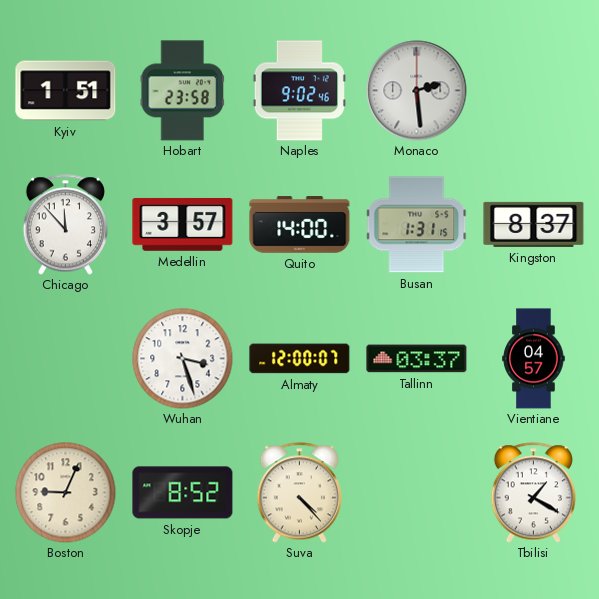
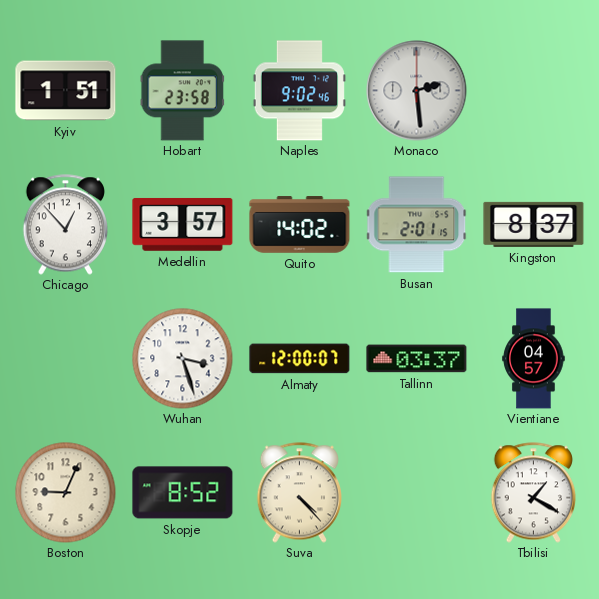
Chicago: 11:53 -> 12:53 (65, 225)
Quito: 14:00 -> 14:02 (300, 225)
Busan: 1:31 -> 2:01 (416, 225)
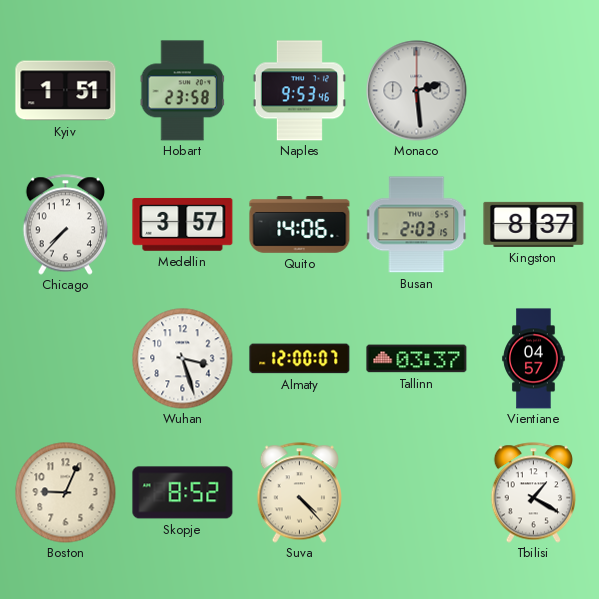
Naples: 9:02 -> 9:53 (299, 91)
Chicago: 12:53 -> 7:37 (65, 225)
Quito: 14:02 -> 14:06 (300, 225)
Busan: 2:01 -> 2:03 (416, 225)
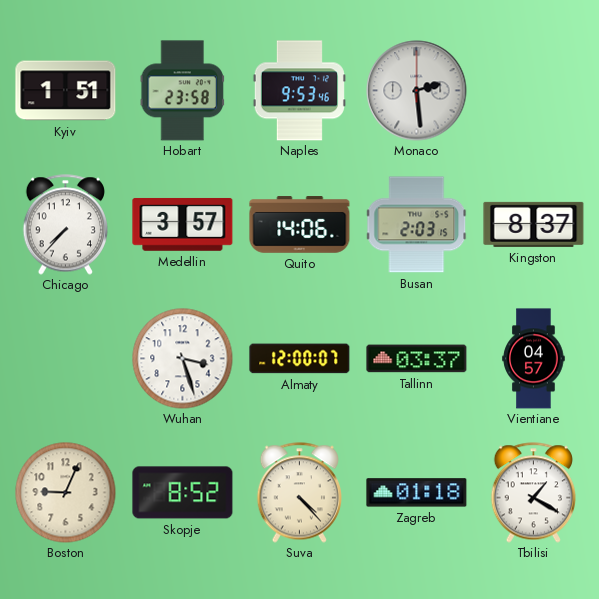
Zagreb: none -> 01:18 (417, 493)
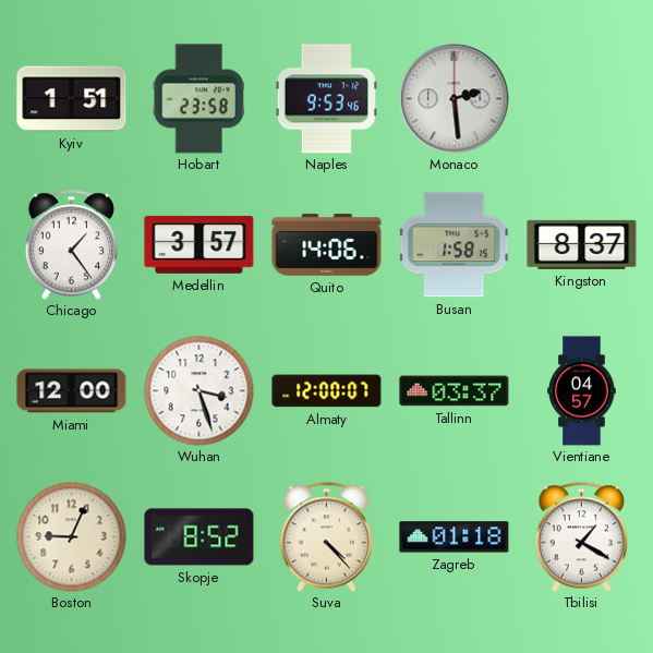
Chicago: 7:37 -> 1:24 (71, 245)
Busan: 2:03 -> 1:58 (454, 245)
Miami: none -> 12:00 (72, 391)
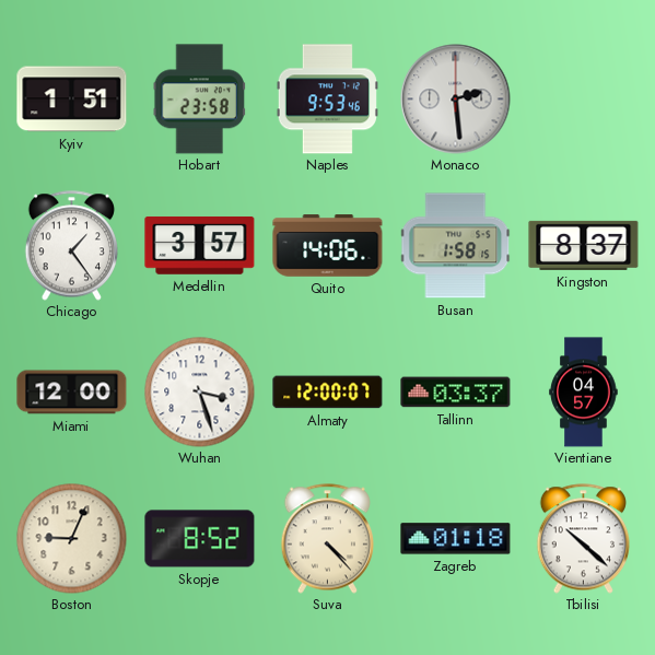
Tbilisi: 1:20 -> 10:22 (583, 539)
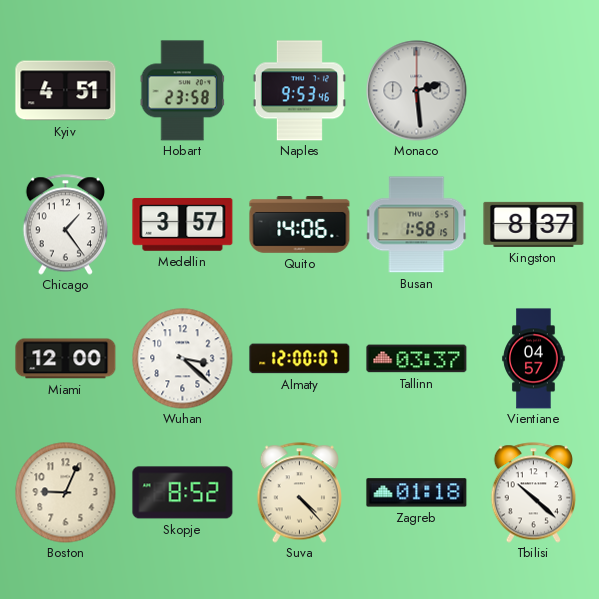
Kyiv: 1:51 -> 4:51 (66, 91)
Wuhan: 3:27 -> 3:22 (183, 359)
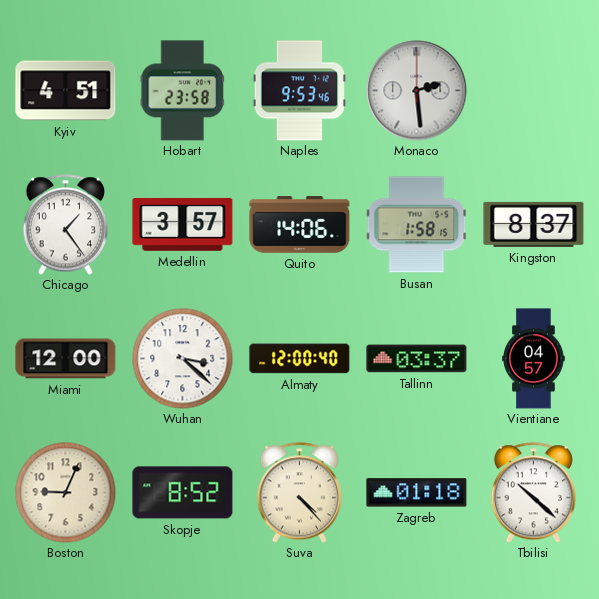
Almaty: 12:00:07 -> 12:00:40 (300, 359)
